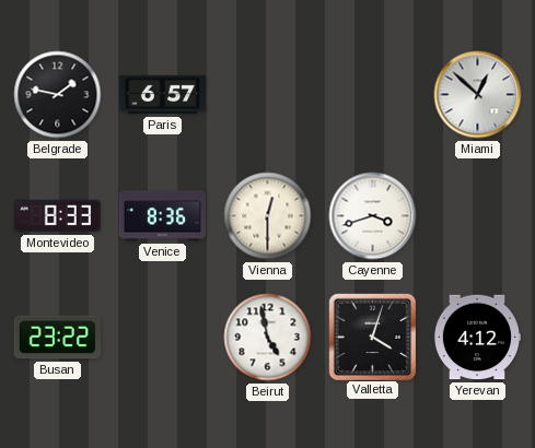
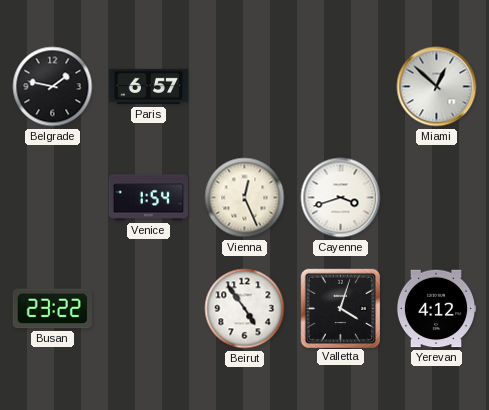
Montevideo: 8:33 -> none (57, 216)
Venice: 8:36 -> 1:54 (149, 198)
Vienna: 12:30 -> 12:26 (245, 198)
Beirut: 4:58 -> 4:54 (245, 309)
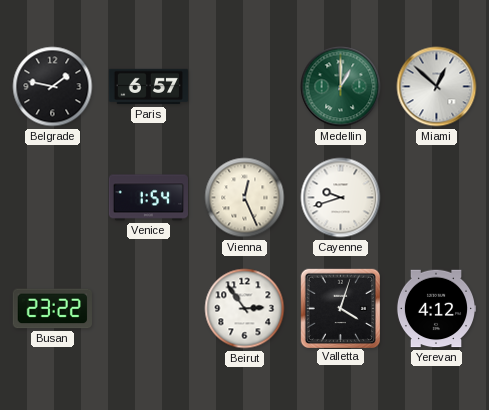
Medellin: none -> 1:00 (341, 87)
Cayenne: 3:42 -> 9:42 (341, 198)
Beirut: 4:54 -> 2:54 (245, 309)
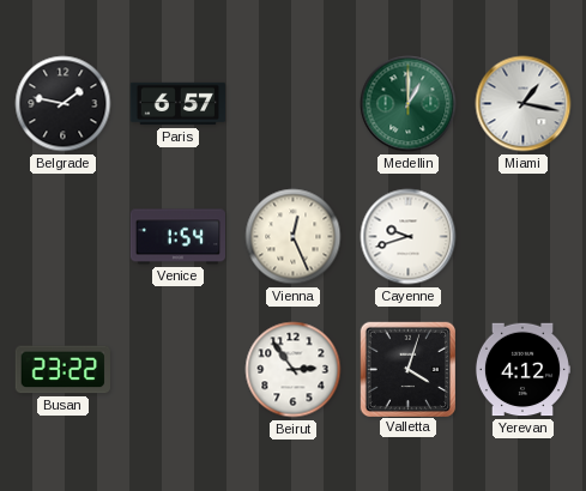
Miami: 12:52 -> 1:17 (524, 104)
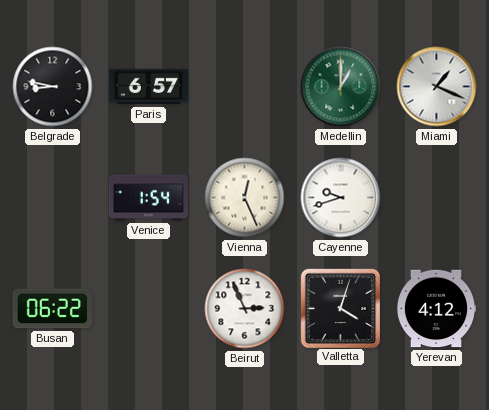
Belgrade: 1:47 -> 8:47 (53, 87)
Miami: 1:17 -> 1:19 (437, 87)
Busan: 23:22 -> 06:22 (52, 309)
Beirut: 2:54 -> 2:56 (245, 309)
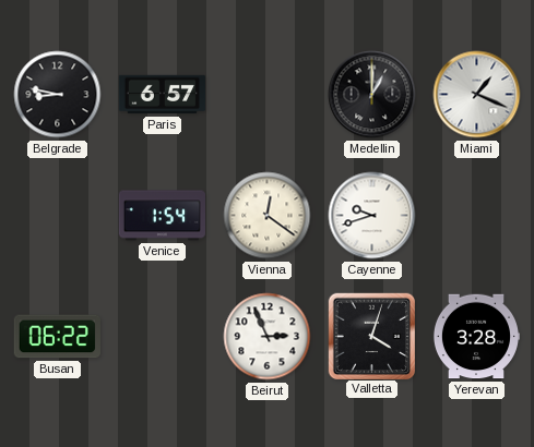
Medellin dial: green -> black (372, 95)
Vienna: 12:26 -> 12:21 (268, 216)
Yerevan: 4:12 -> 3:28 (476, 337)
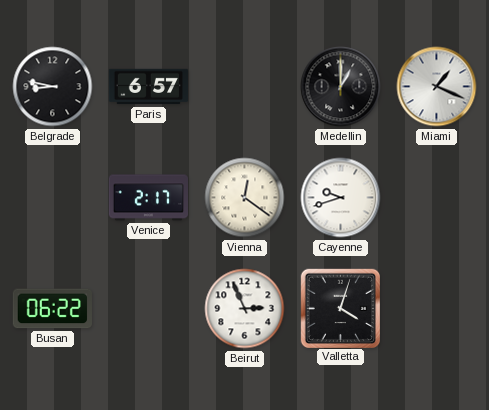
Venice: 1:54 -> 2:17 (149, 198)
Yerevan: 3:28 -> none (476, 337)
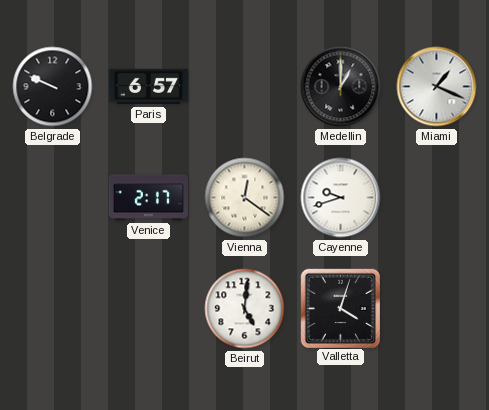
Belgrade: 8:47 -> 9:49 (53, 87)
Busan: 06:22 -> none (52, 309)
Beirut: 2:56 -> 5:01 (245, 309)
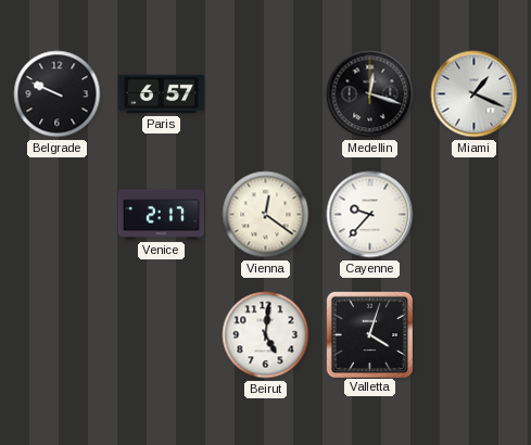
Medellin: 1:00 -> 12:18 (370, 94)
Cayenne: 9:42 -> 9:37 (370, 215)
